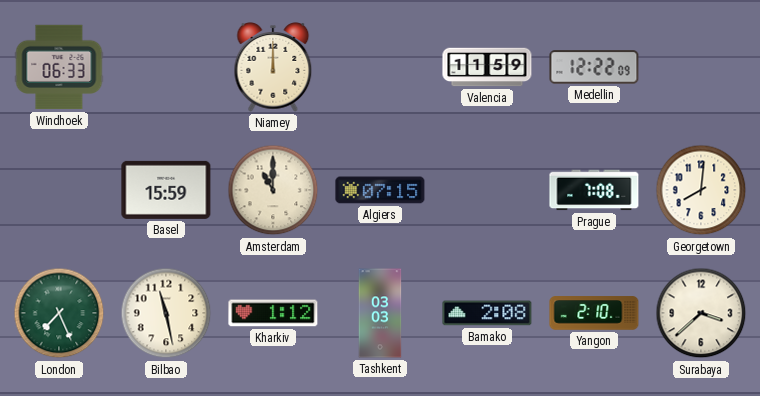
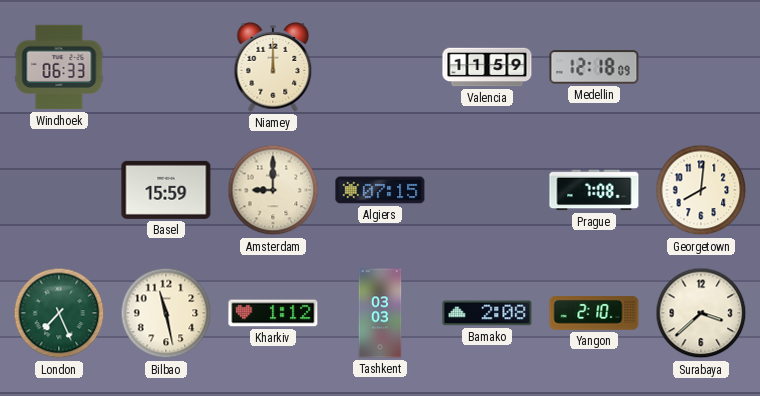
Medellin: 12:22 -> 12:18 (594, 67)
Amsterdam: 11:00 -> 9:00 (273, 190)
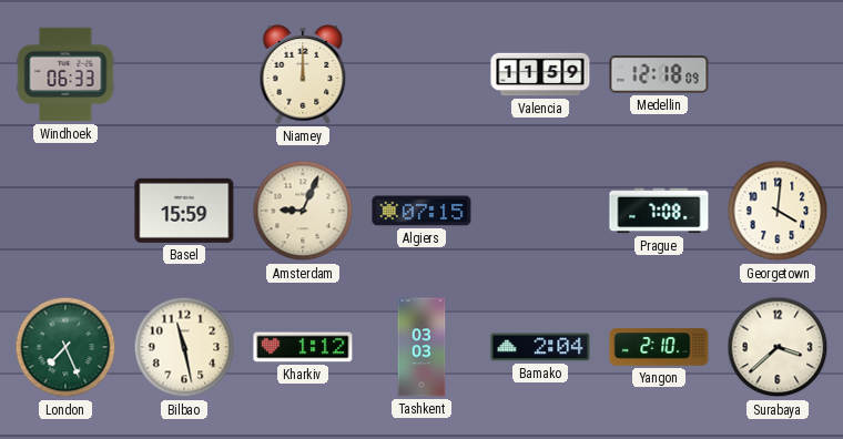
Amsterdam: 9:00 -> 9:04 (303, 211)
Georgetown: 8:01 -> 4:01 (778, 211)
Bamako: 2:08 -> 2:04 (540, 347)
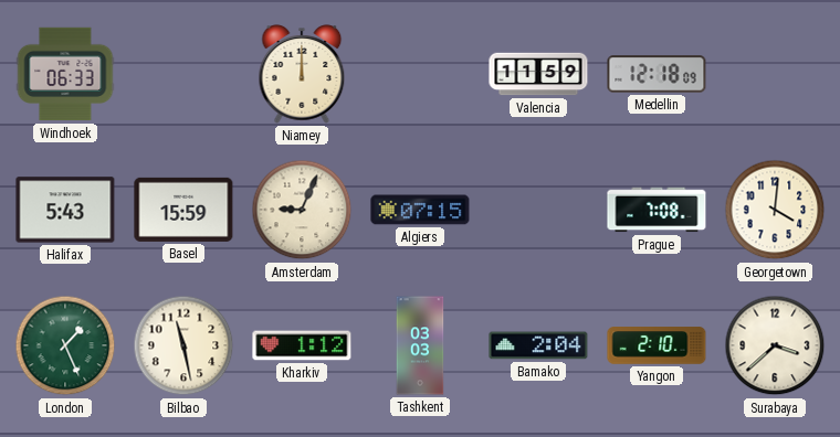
Halifax: none -> 5:43 (65, 210)
London: 7:26 -> 1:26 (65, 345)
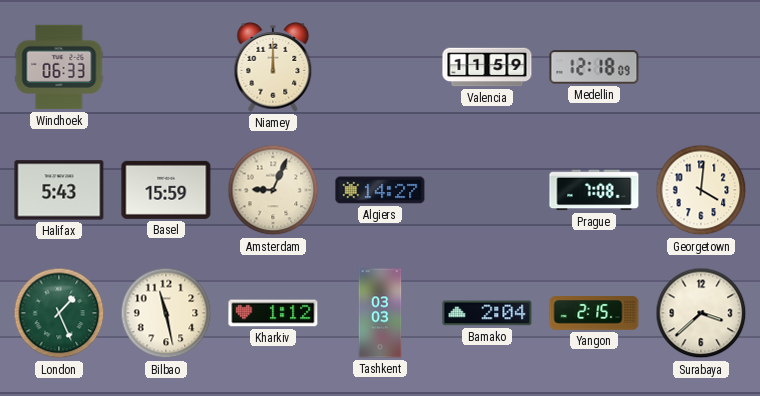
Algiers: 07:15 -> 14:27 (380, 190)
Yangon: 2:10 -> 2:15 (594, 313)
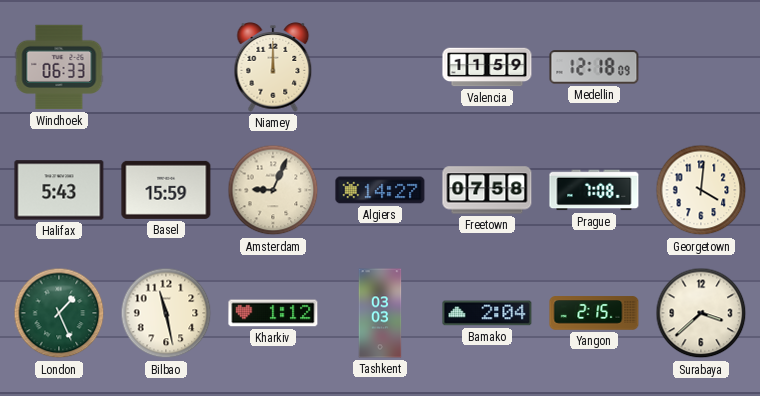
Freetown: none -> 07:58 (487, 190)
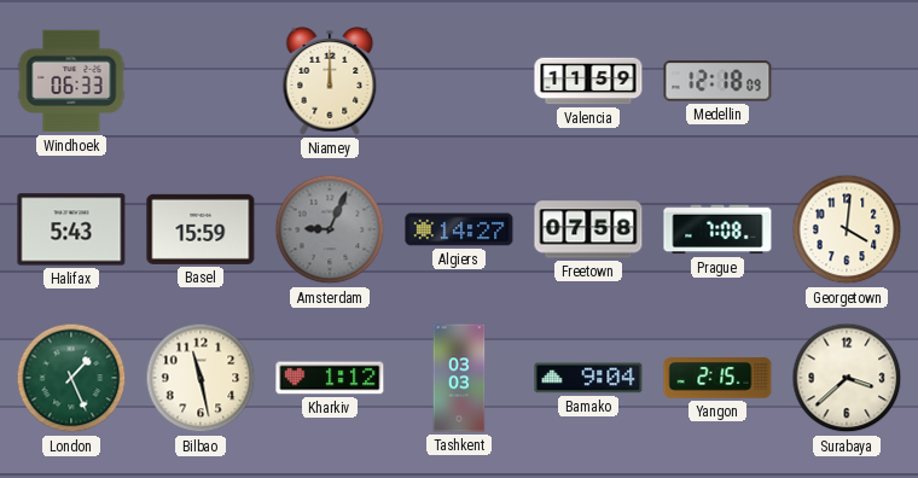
Amsterdam dial: cream -> grey (330, 229)
Bamako: 2:04 -> 9:04 (588, 378)
